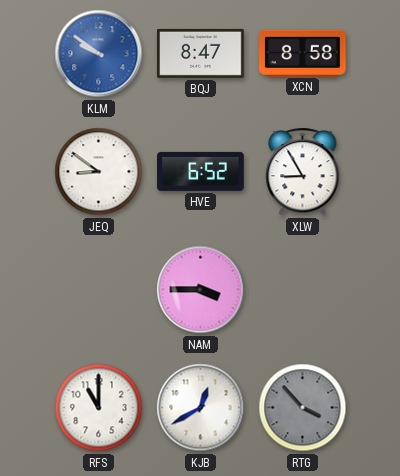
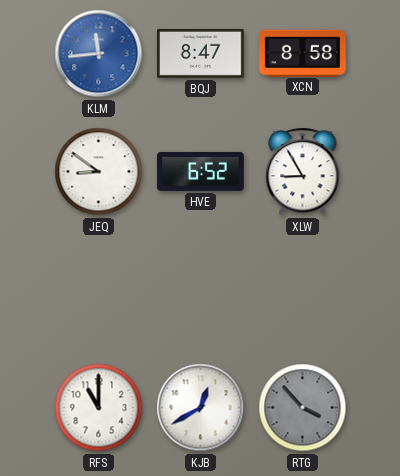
KLM: 9:51 -> 11:44 (99, 54)
NAM: 3:45 -> none (201, 290)
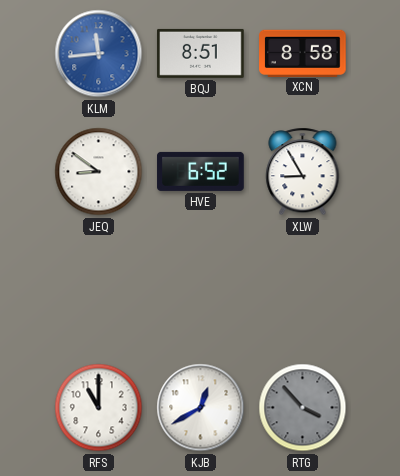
BQJ: 8:47 -> 8:51 (201, 53)
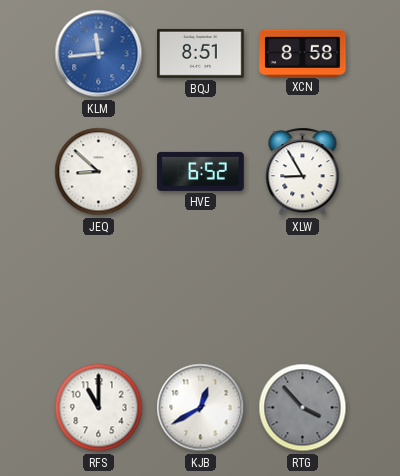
JEQ: 8:51 -> 8:52 (99, 172)
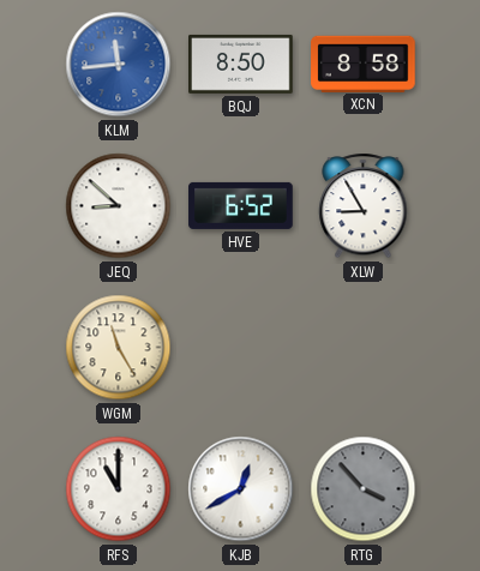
BQJ: 8:51 -> 8:50 (241, 64)
WGM: none -> 11:25 (119, 348)
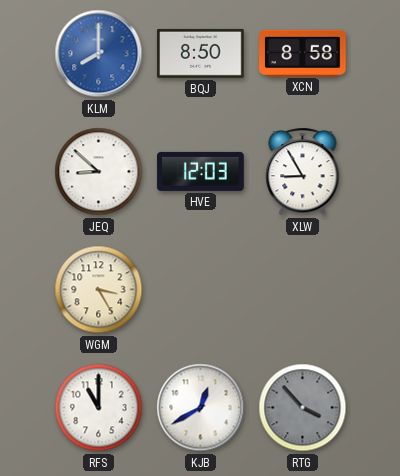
KLM: 11:44 -> 8:00 (99, 54)
HVE: 6:52 -> 12:03 (201, 171)
WGM: 11:25 -> 3:25 (99, 290)
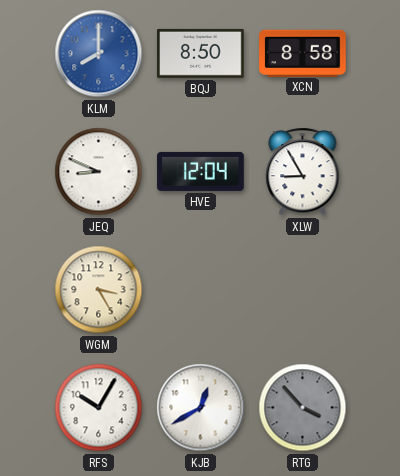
JEQ: 8:52 -> 8:49 (99, 172)
HVE: 12:03 -> 12:04 (201, 171)
RFS: 11:00 -> 10:05 (99, 408)
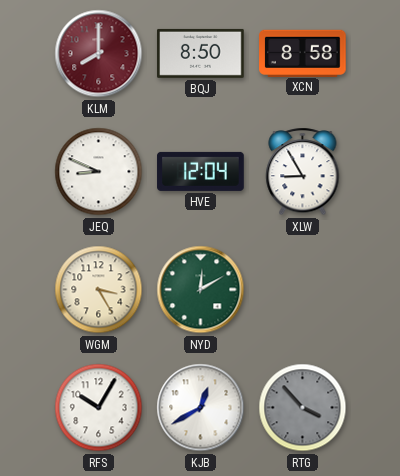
KLM dial: blue -> burgundy (99, 54)
NYD: none -> 12:10 (201, 290)
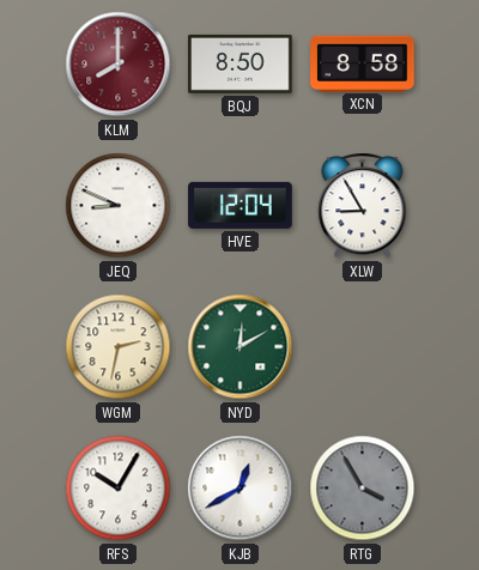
WGM: 3:25 -> 2:32 (119, 347)
RTG: 3:53 -> 3:55 (363, 489)
